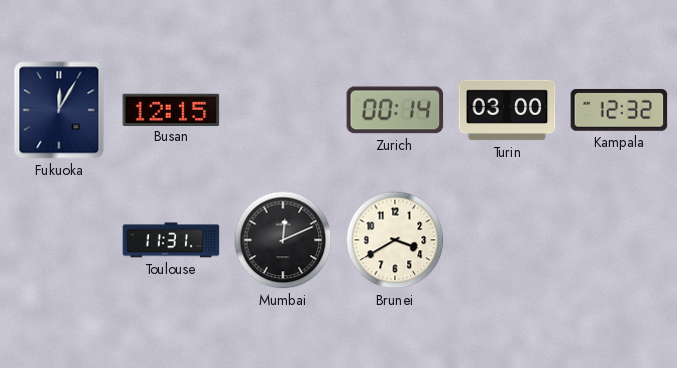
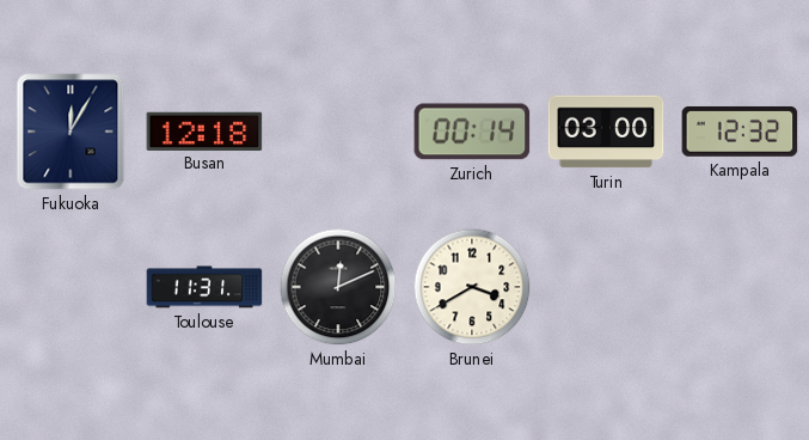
Busan: 12:15 -> 12:18 (204, 130)
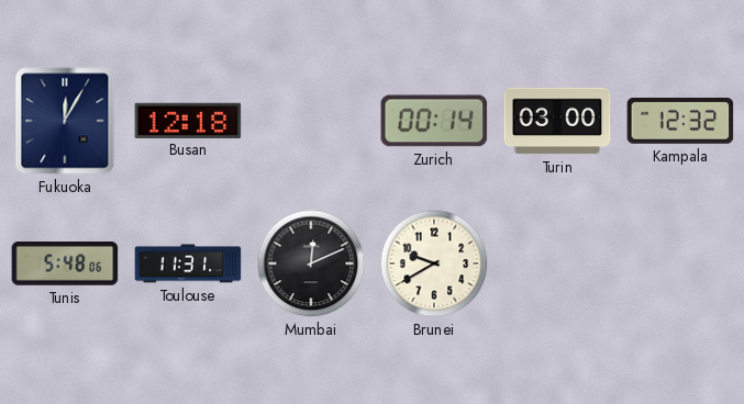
Tunis: none -> 5:48 (65, 265)
Brunei: 3:40 -> 9:40 (434, 263)
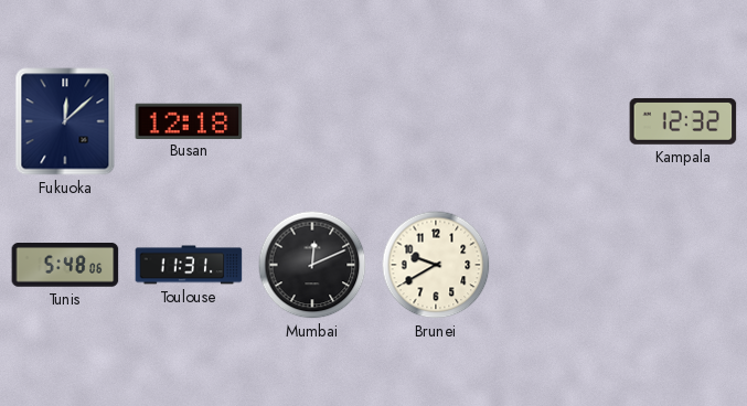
Fukuoka: 12:05 -> 12:08 (65, 121)
Zurich: 00:14 -> none (434, 121)
Turin: 03:00 -> none (557, 121)
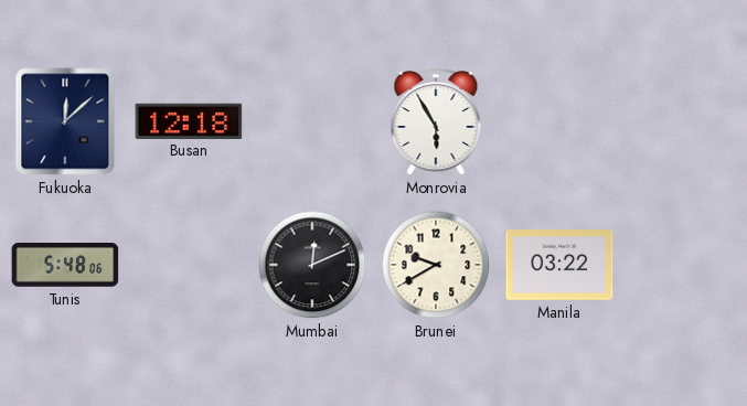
Monrovia: none -> 5:55 (436, 121)
Kampala: 12:32 -> none (683, 121)
Toulouse: 11:31 -> none (189, 265)
Manila: none -> 03:22 (559, 266)
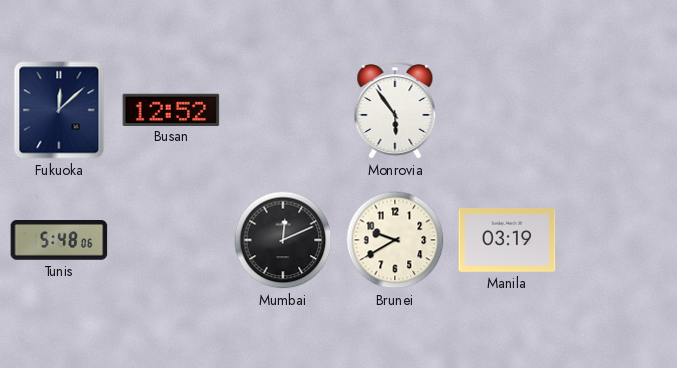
Busan: 12:18 -> 12:52 (171, 109)
Monrovia: 5:55 -> 5:54 (395, 110)
Manila: 03:22 -> 03:19 (507, 241)
